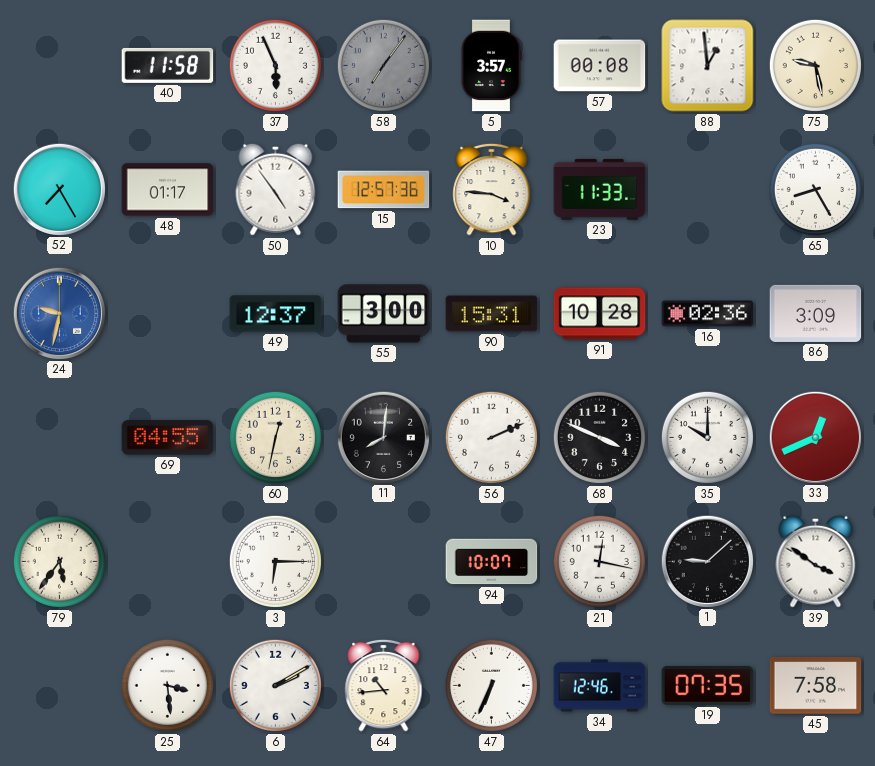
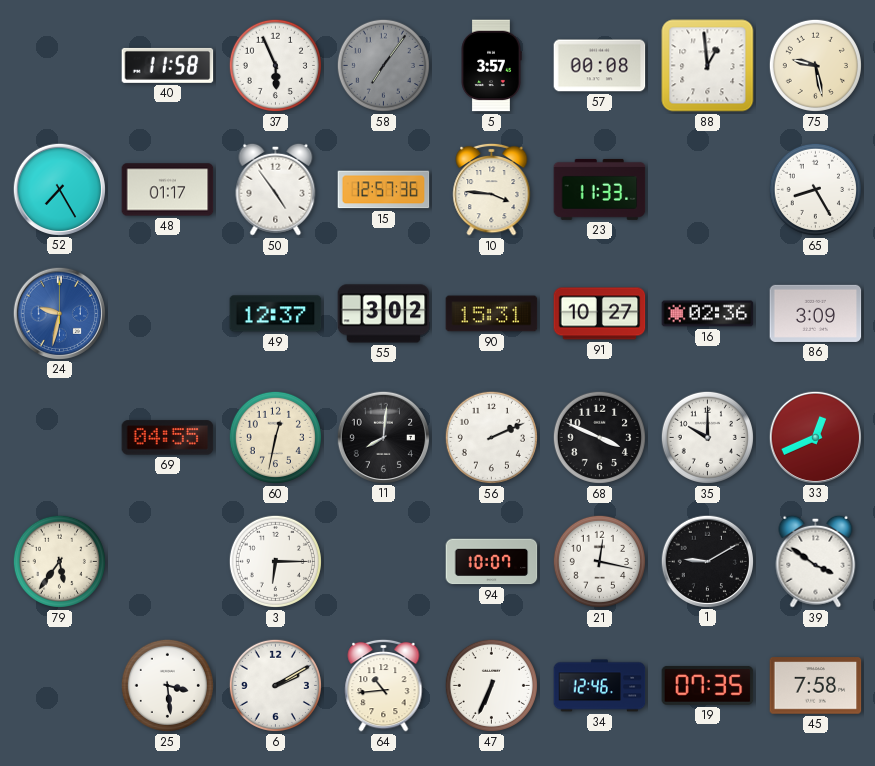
55: 3:00 -> 3:02 (384, 314)
91: 10:28 -> 10:27 (600, 314)
1: 9:08 -> 9:10 (707, 561)
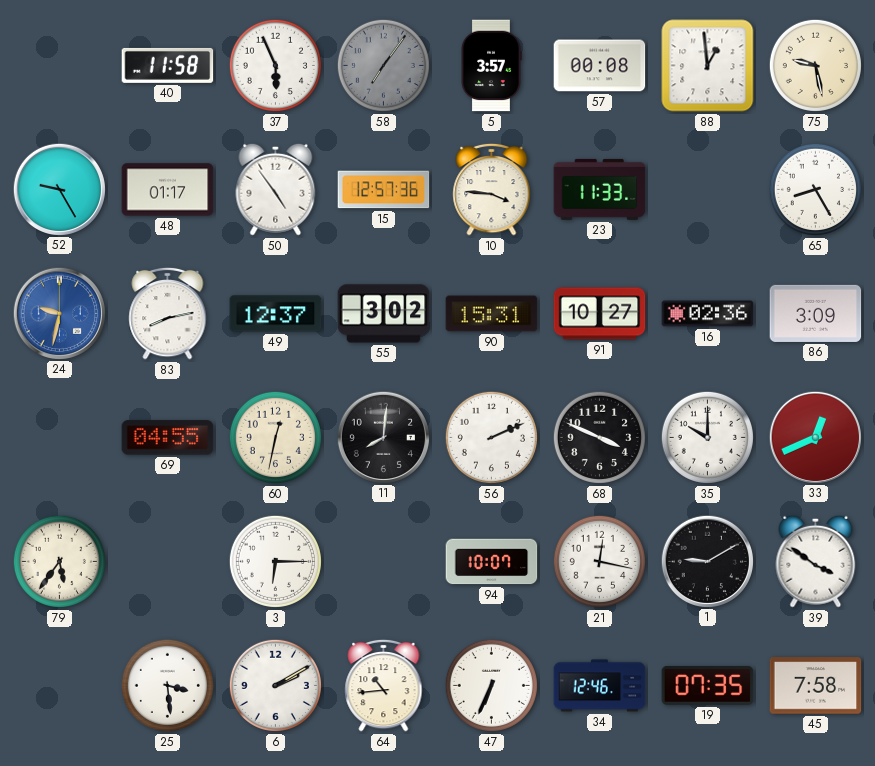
52: 7:25 -> 9:25 (59, 189)
83: none -> 8:13 (168, 313)
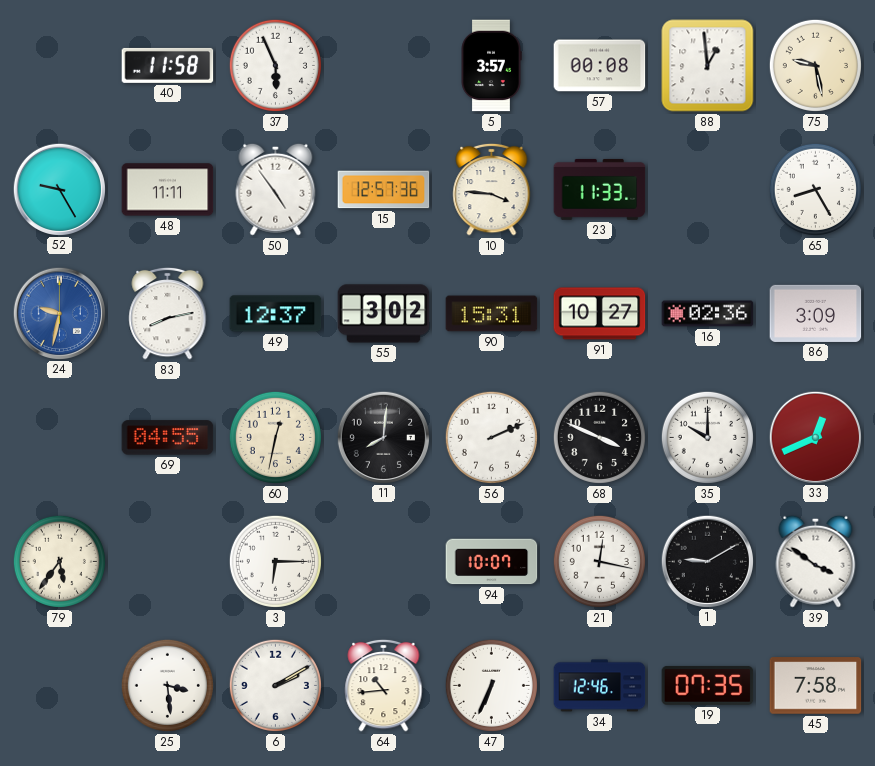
58: 7:06 -> none (383, 65)
48: 01:17 -> 11:11 (168, 190)
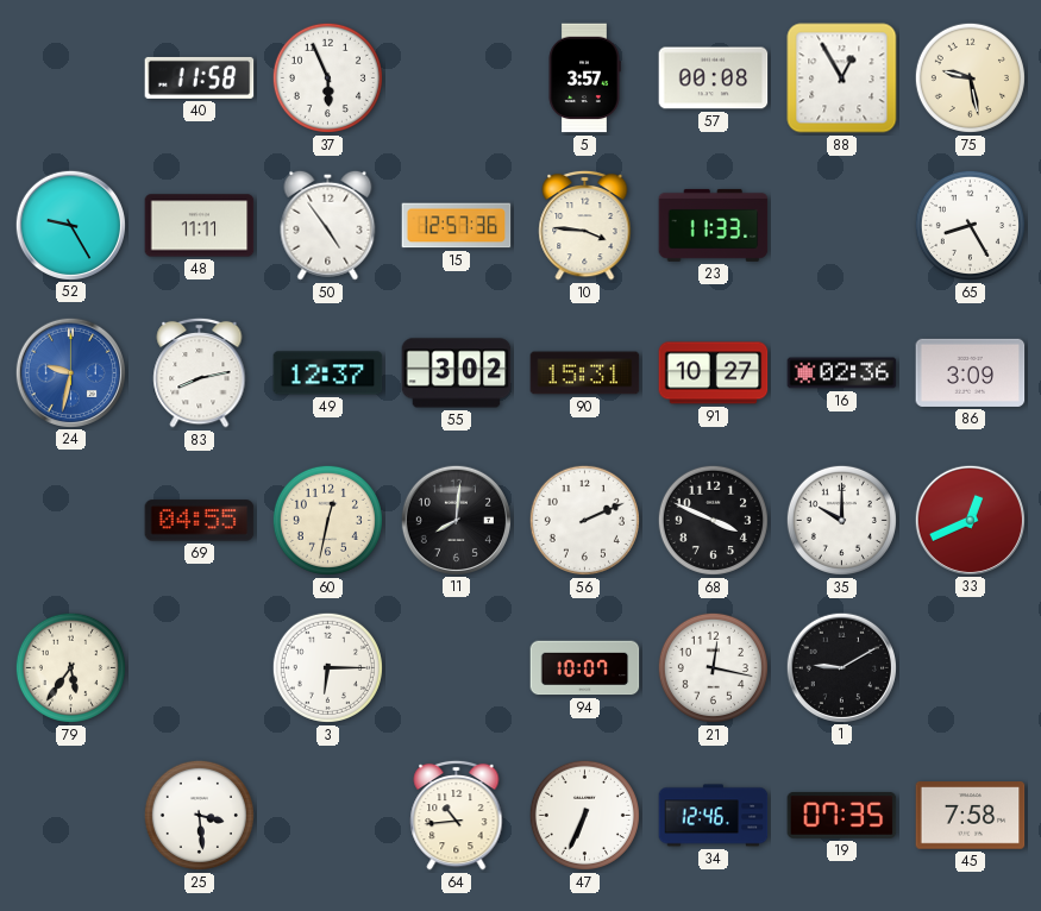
88: 12:59 -> 12:55 (842, 78)
39: 3:51 -> none (816, 561)
6: 2:10 -> none (275, 685)
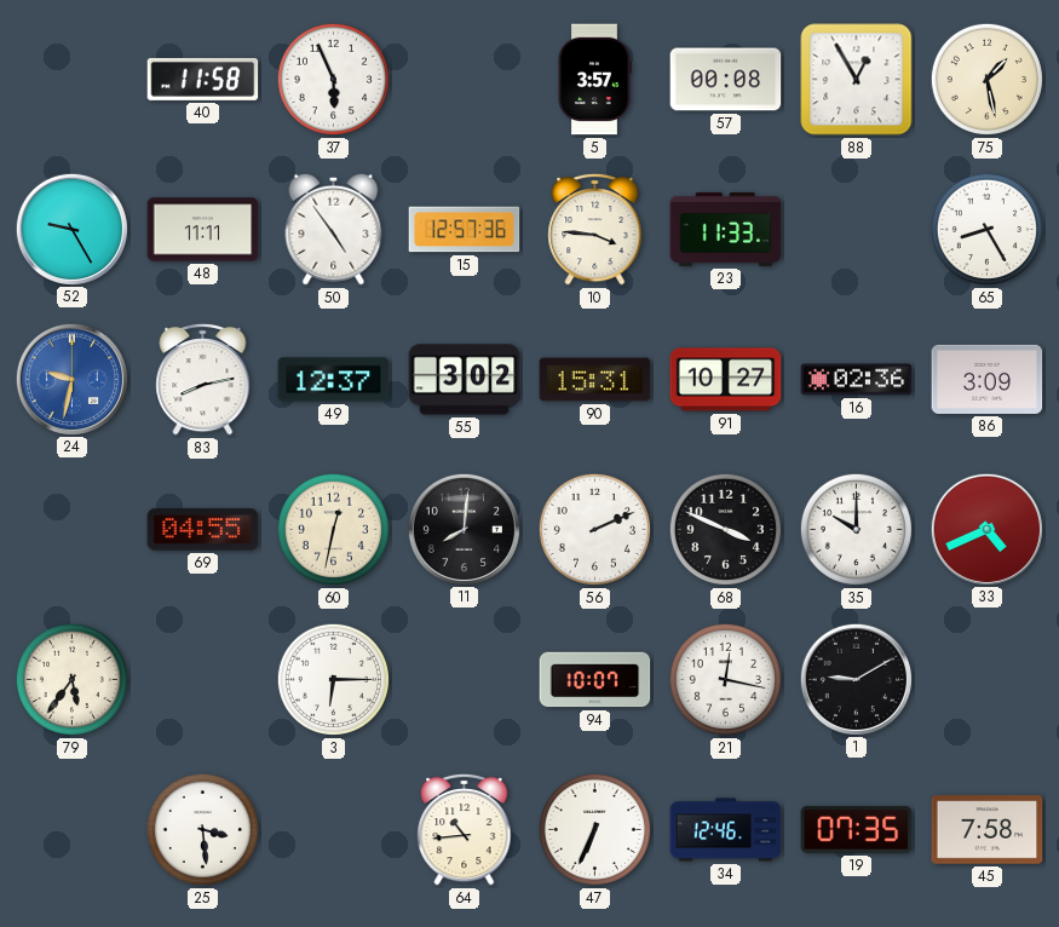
75: 9:28 -> 1:28 (986, 79)
33: 12:41 -> 4:41 (986, 529)
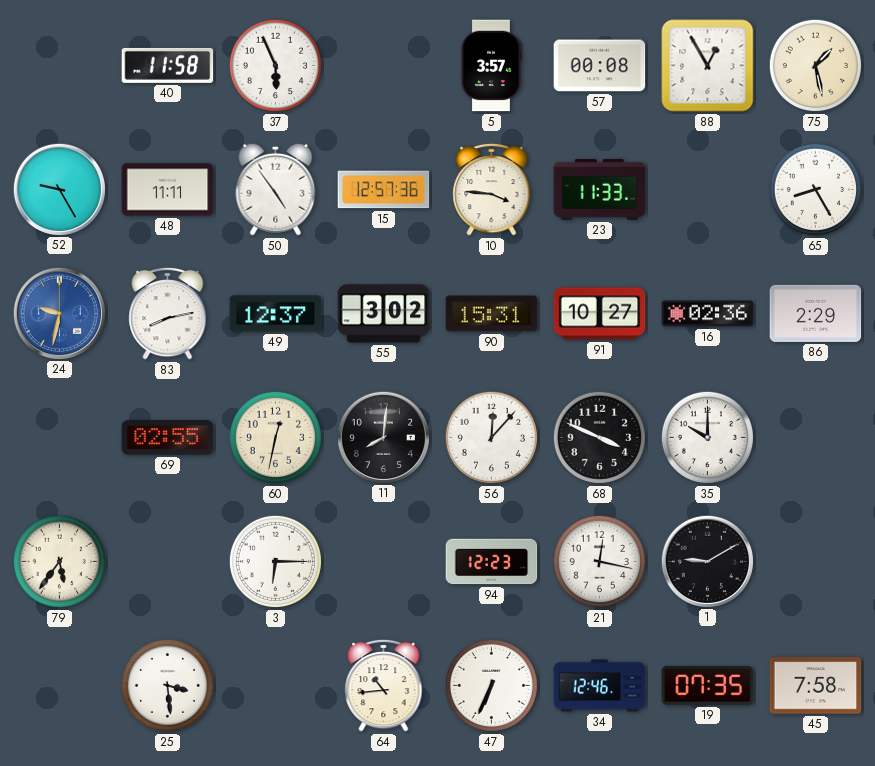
86: 3:09 -> 2:29 (816, 313)
69: 04:55 -> 02:55 (168, 438)
56: 2:11 -> 12:07 (491, 437)
33: 4:41 -> none (986, 529)
94: 10:07 -> 12:23 (492, 562)
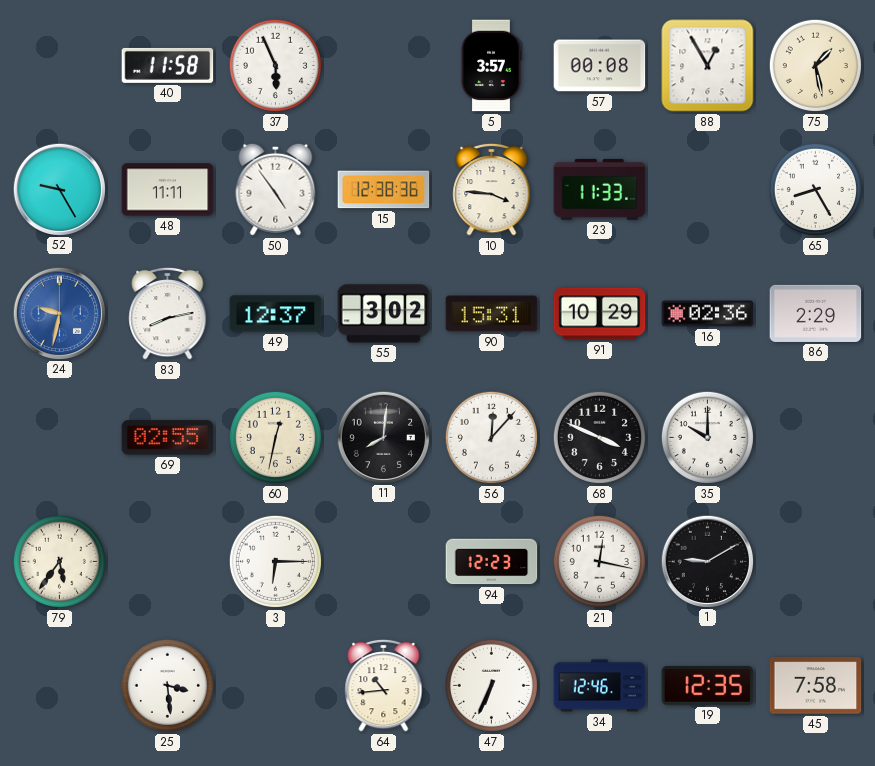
15: 12:57 -> 12:38 (384, 190)
91: 10:27 -> 10:29 (600, 314)
19: 07:35 -> 12:35 (708, 686)
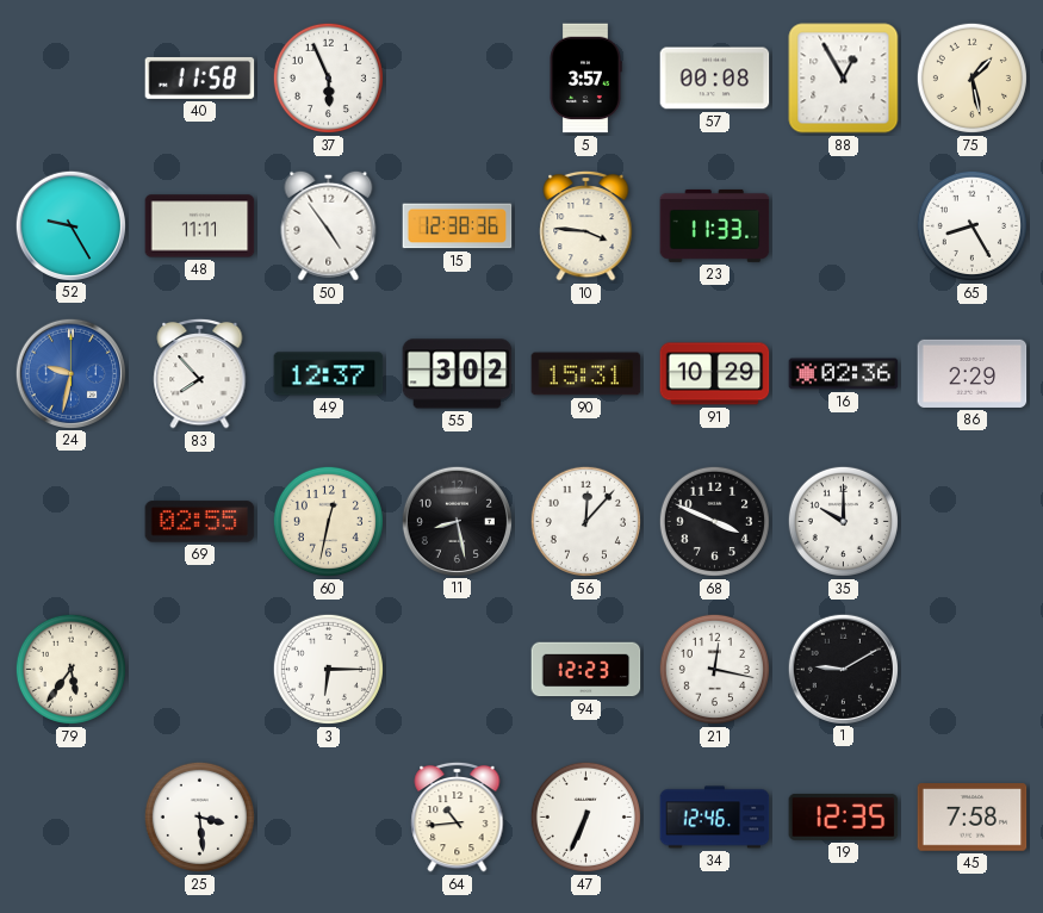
83: 8:13 -> 7:53 (200, 373)
11: 8:01 -> 8:28 (457, 521)
